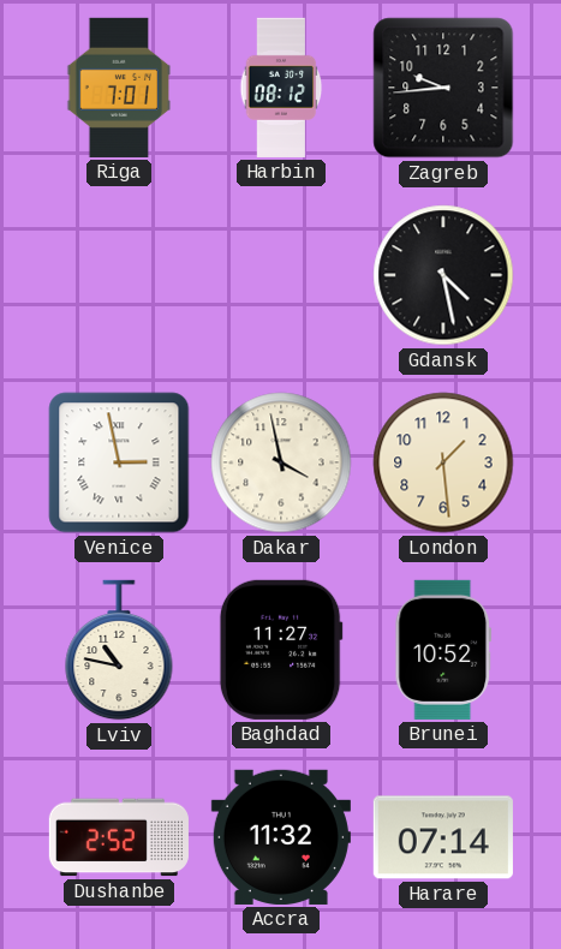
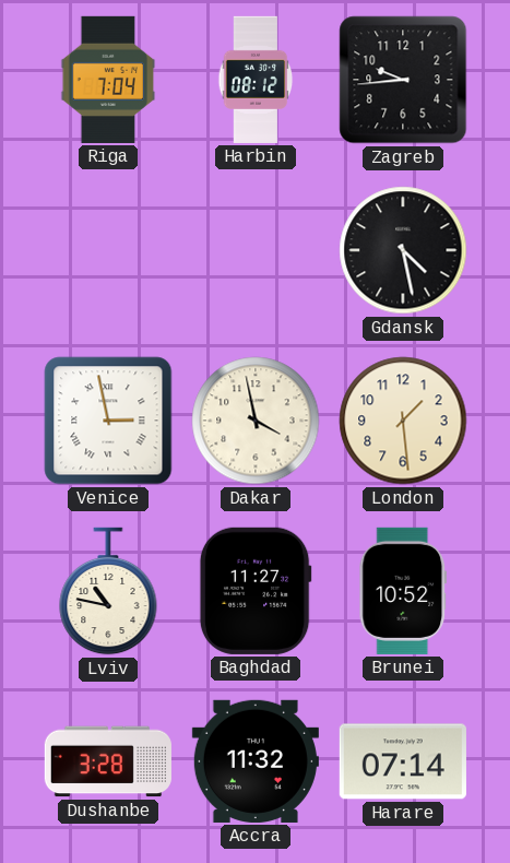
Riga: 7:01 -> 7:04 (108, 80)
Dushanbe: 2:52 -> 3:28 (108, 761)
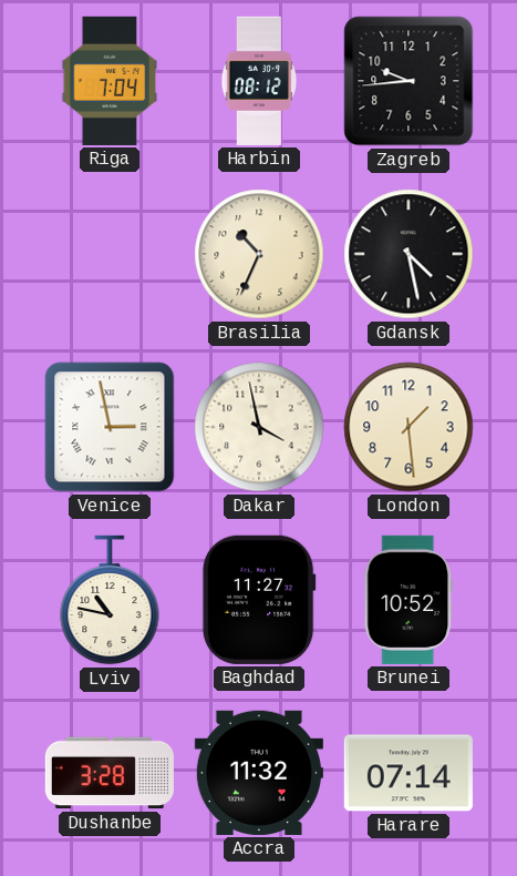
Brasilia: none -> 10:34 (259, 254)
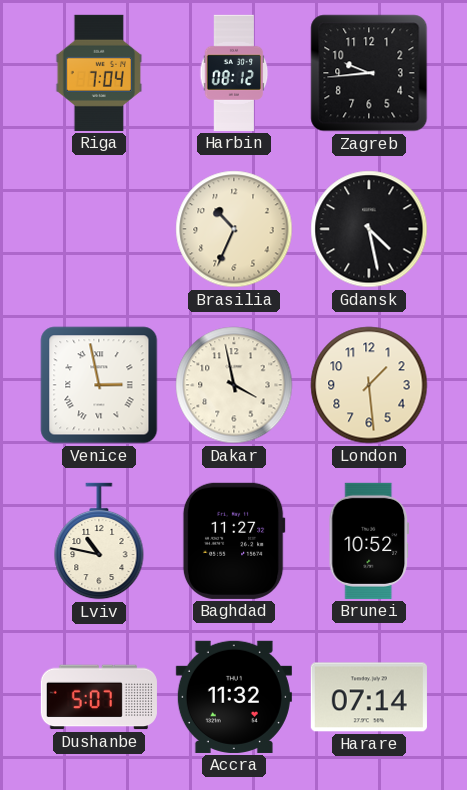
Dushanbe: 3:28 -> 5:07 (99, 697)
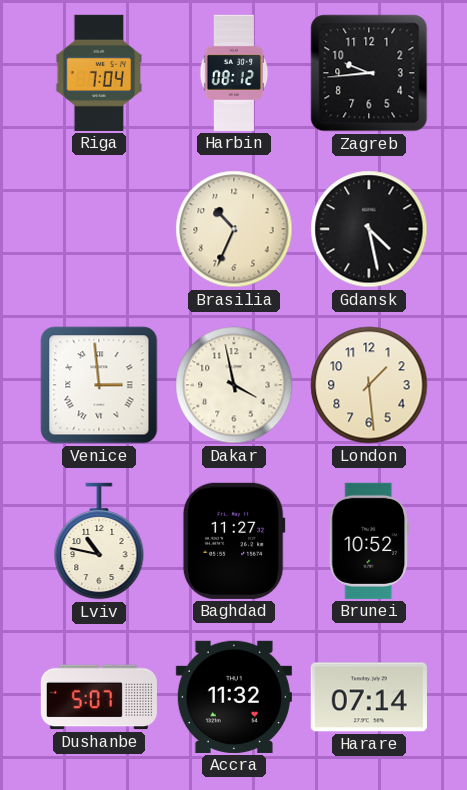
Venice: 2:58 -> 2:59 (99, 385)
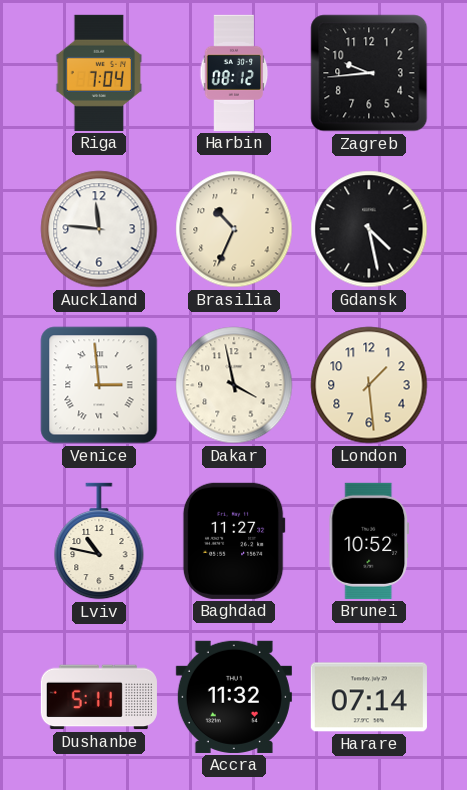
Auckland: none -> 11:46 (99, 229)
Dushanbe: 5:07 -> 5:11 (99, 697)
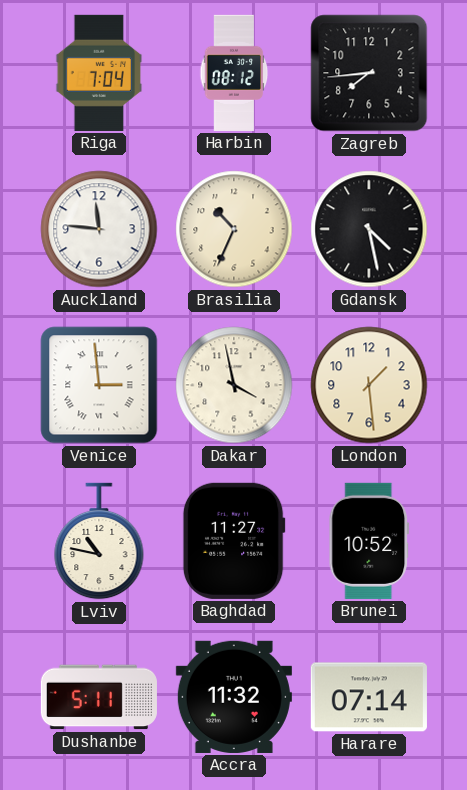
Zagreb: 9:44 -> 7:44 (369, 73)
